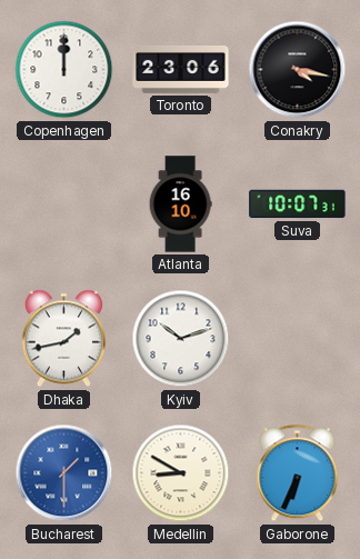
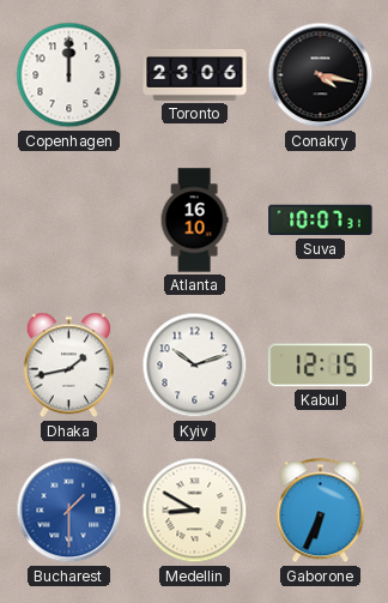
Kabul: none -> 12:15 (321, 366)
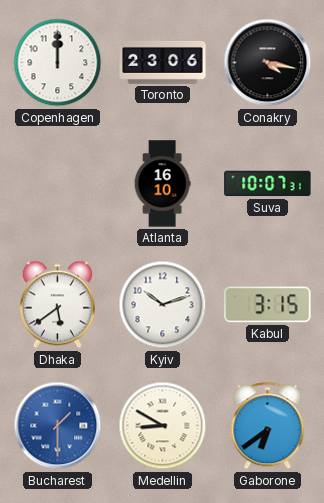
Dhaka: 1:43 -> 5:39 (57, 305)
Kabul: 12:15 -> 3:15 (268, 305)
Gaborone: 6:34 -> 6:39 (268, 426)
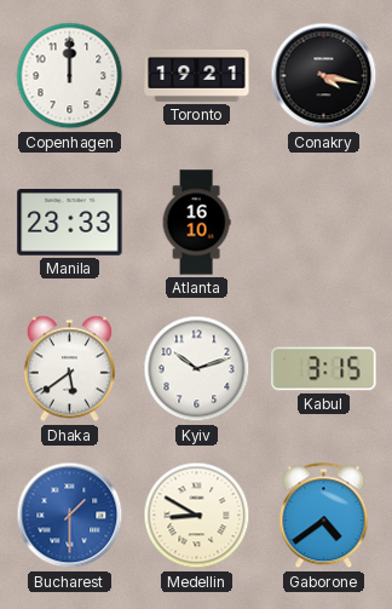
Toronto: 23:06 -> 19:21 (197, 75)
Manila: none -> 23:33 (70, 223)
Suva: 10:07 -> none (268, 184)
Gaborone: 6:39 -> 4:39 (324, 516)
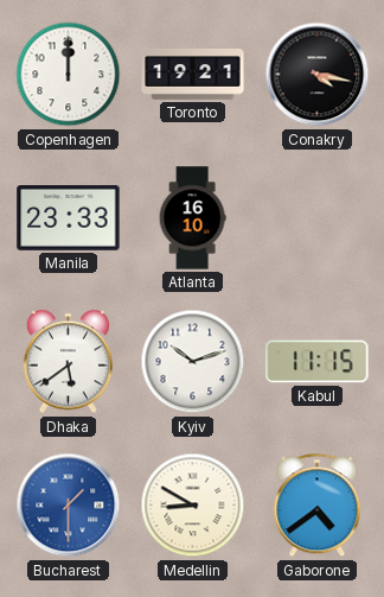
Kabul: 3:15 -> 11:15 (318, 362)
